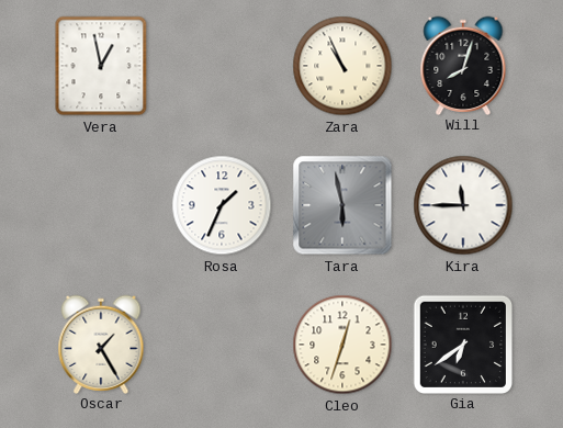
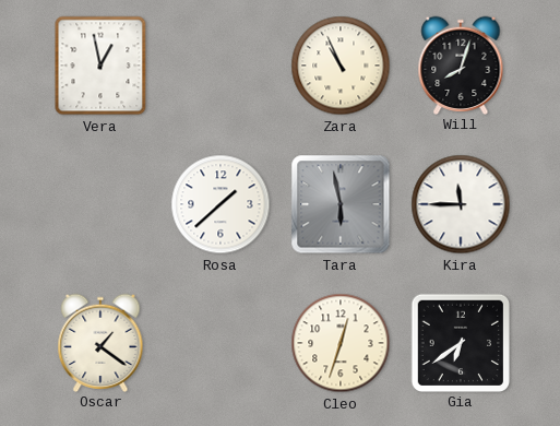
Rosa: 1:34 -> 1:38 (221, 204)
Oscar: 1:25 -> 1:21 (100, 342)
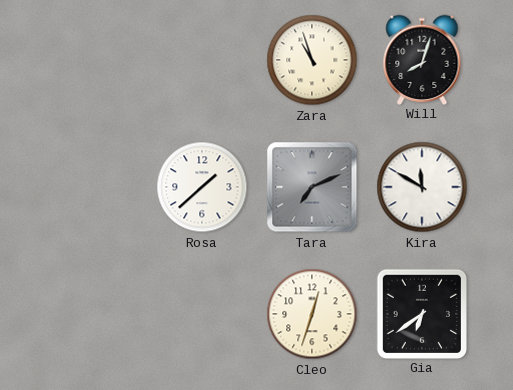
Vera: 12:58 -> none (100, 66)
Zara: 10:56 -> 10:57 (312, 60)
Tara: 5:58 -> 7:11 (312, 187)
Kira: 11:45 -> 11:50 (422, 187)
Oscar: 1:21 -> none (100, 342)
